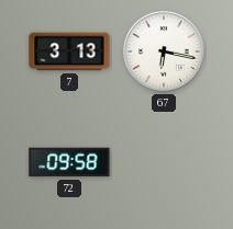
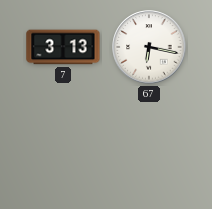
72: 09:58 -> none (69, 162)
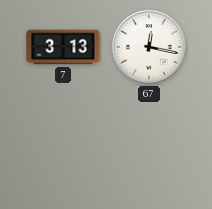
67: 6:17 -> 12:17 (149, 47)
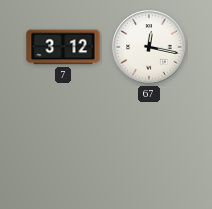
7: 3:13 -> 3:12 (63, 47)
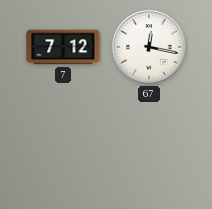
7: 3:12 -> 7:12 (63, 47)
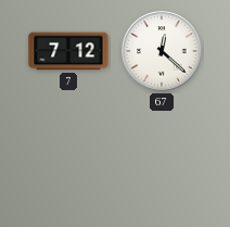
67: 12:17 -> 12:22 (162, 51)
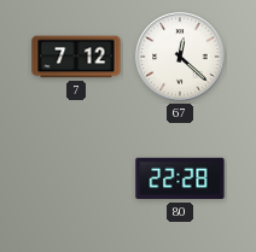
80: none -> 22:28 (180, 178)
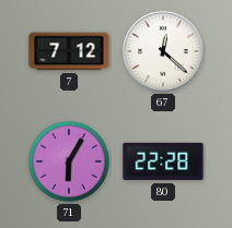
71: none -> 6:05 (70, 163)
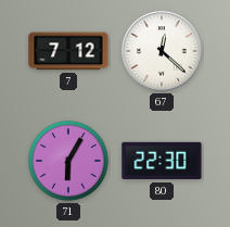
80: 22:28 -> 22:30 (162, 161)
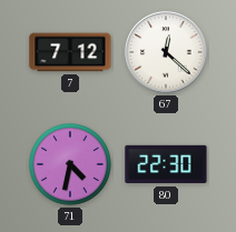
71: 6:05 -> 4:32 (71, 165)
